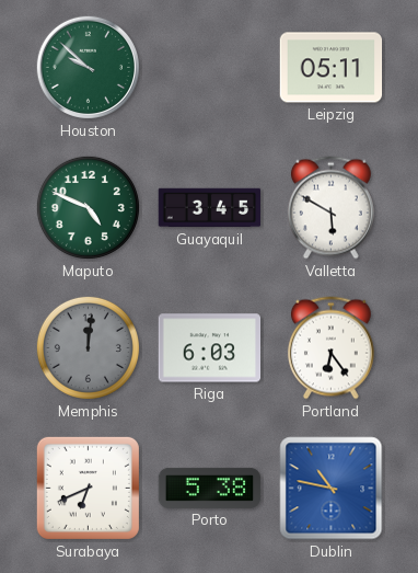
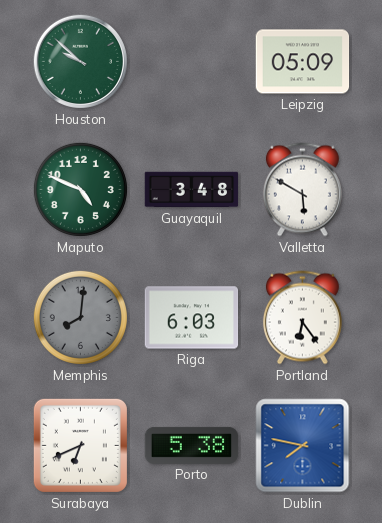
Leipzig: 05:11 -> 05:09 (303, 62)
Guayaquil: 3:45 -> 3:48 (192, 190)
Memphis: 12:01 -> 8:01 (80, 317)
Dublin: 10:47 -> 7:47 (303, 446)
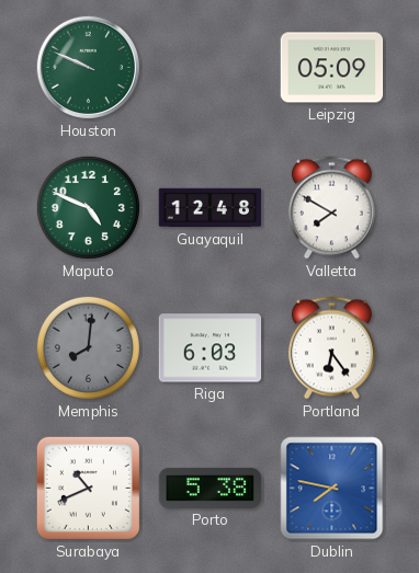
Houston: 9:52 -> 9:49 (88, 67)
Guayaquil: 3:48 -> 12:48 (211, 208)
Valletta: 5:50 -> 7:50 (331, 208)
Surabaya: 6:41 -> 10:41 (88, 488)
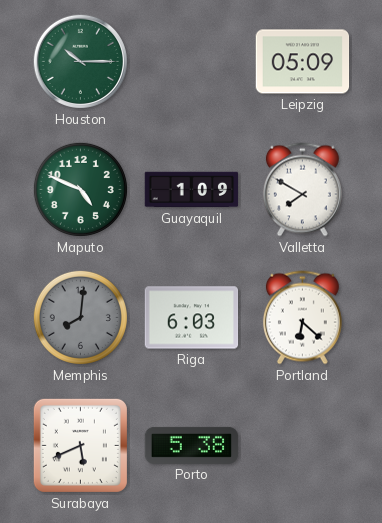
Houston: 9:49 -> 10:15 (80, 61)
Guayaquil: 12:48 -> 1:09 (192, 190)
Portland: 6:24 -> 6:22 (302, 318)
Surabaya: 10:41 -> 5:41 (80, 445)
Dublin: 7:47 -> none (332, 489)
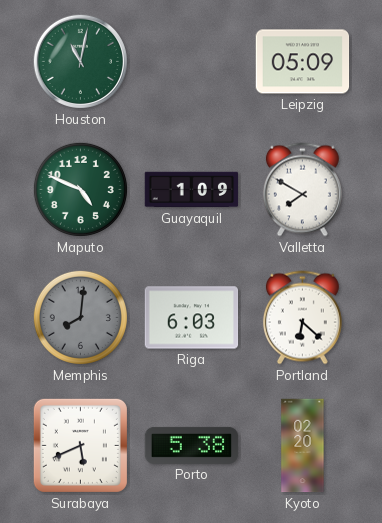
Houston: 10:15 -> 11:02 (80, 61)
Kyoto: none -> 02:20 (303, 446)
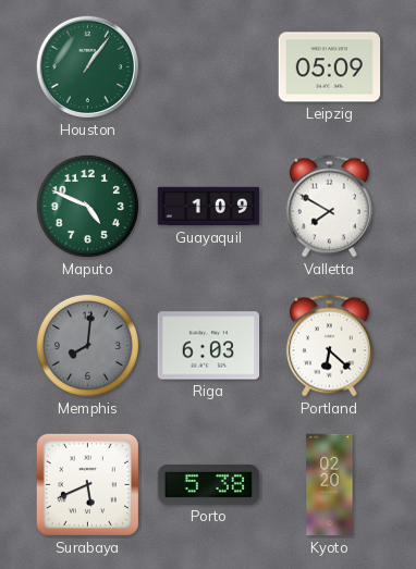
Houston: 11:02 -> 1:06 (87, 66)
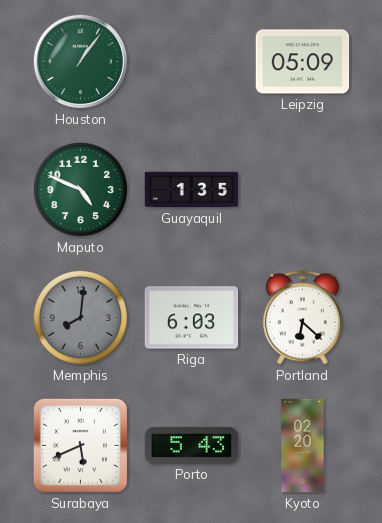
Guayaquil: 1:09 -> 1:35 (192, 190)
Valletta: 7:50 -> none (329, 207)
Porto: 5:38 -> 5:43 (192, 445)
